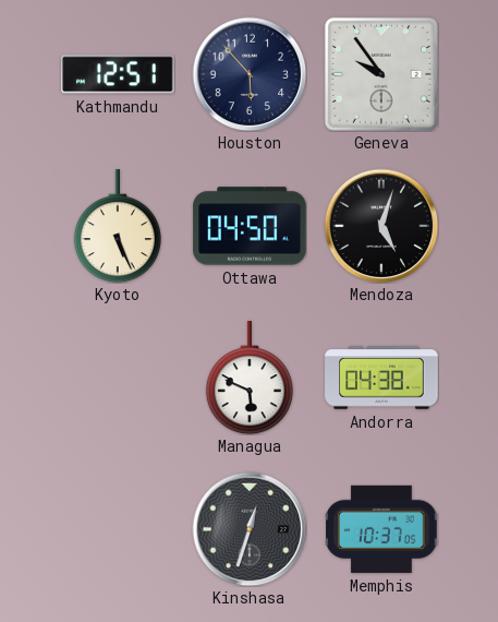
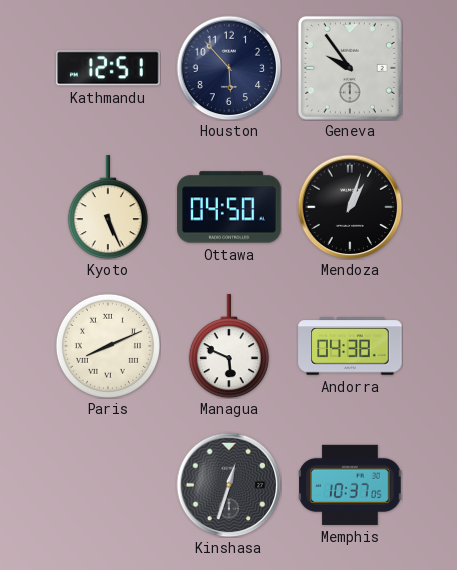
Mendoza: 5:03 -> 1:03 (350, 207)
Paris: none -> 8:11 (108, 346)
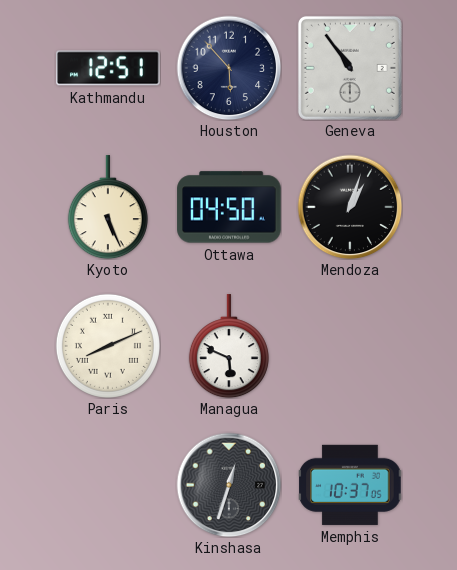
Geneva: 9:54 -> 10:54 (350, 68)
Andorra: 04:38 -> none (350, 346)
